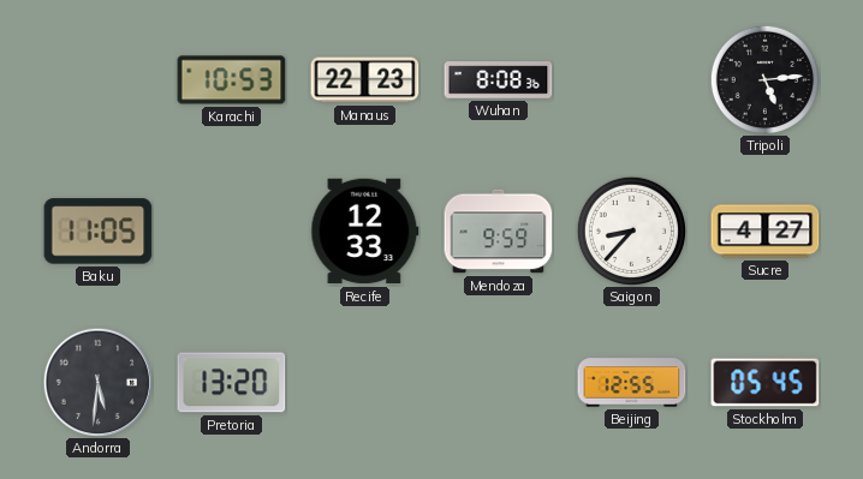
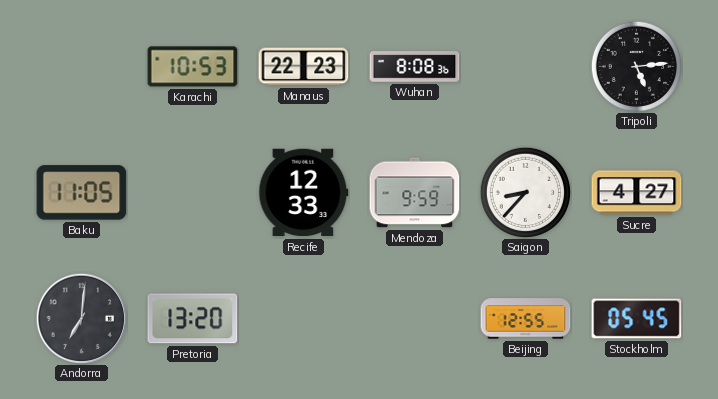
Andorra: 5:31 -> 7:01 (81, 318)
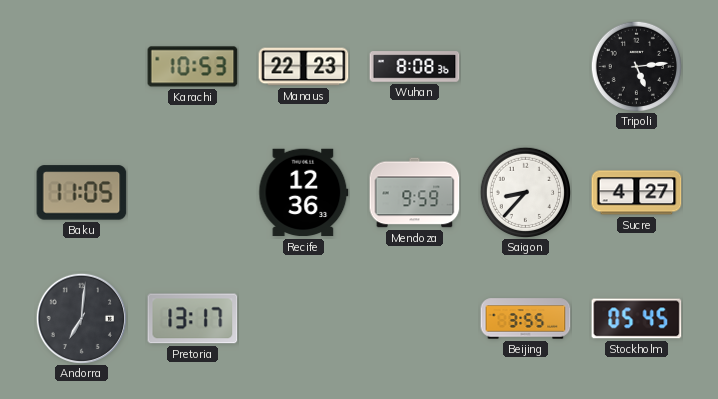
Recife: 12:33 -> 12:36 (304, 193)
Pretoria: 13:20 -> 13:17 (193, 319)
Beijing: 12:55 -> 3:55 (526, 319)
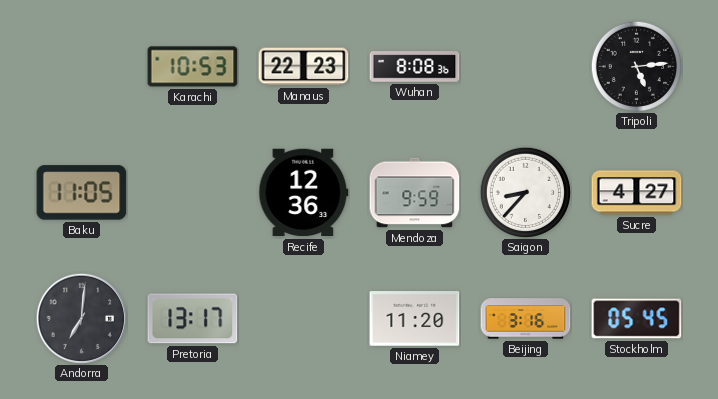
Niamey: none -> 11:20 (415, 319)
Beijing: 3:55 -> 3:16 (526, 319)
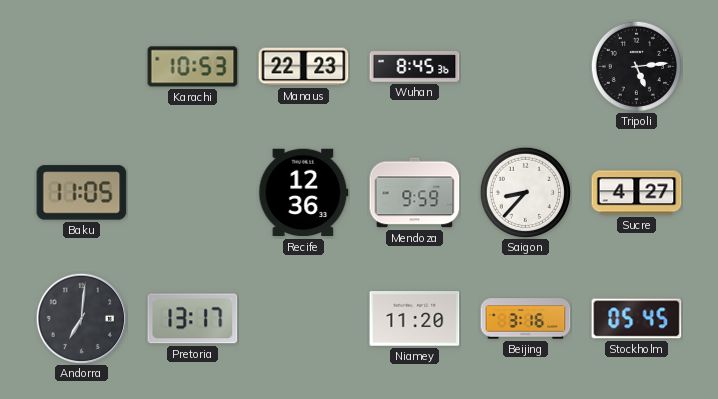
Wuhan: 8:08 -> 8:45 (415, 67)
